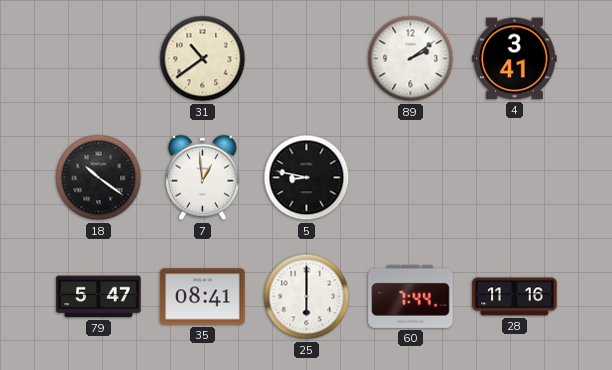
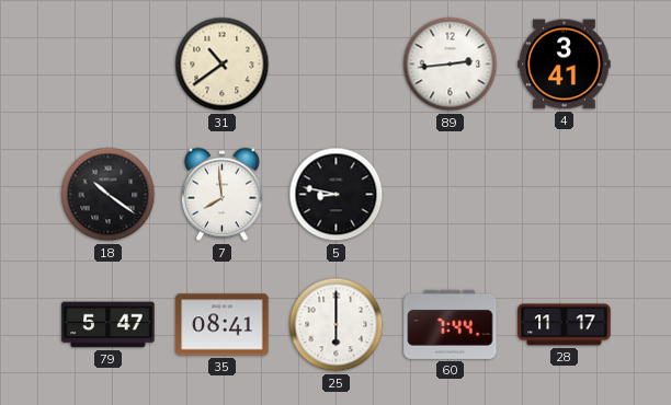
89: 2:09 -> 2:44 (451, 65)
7: 12:59 -> 7:59 (223, 195)
28: 11:16 -> 11:17 (565, 325)
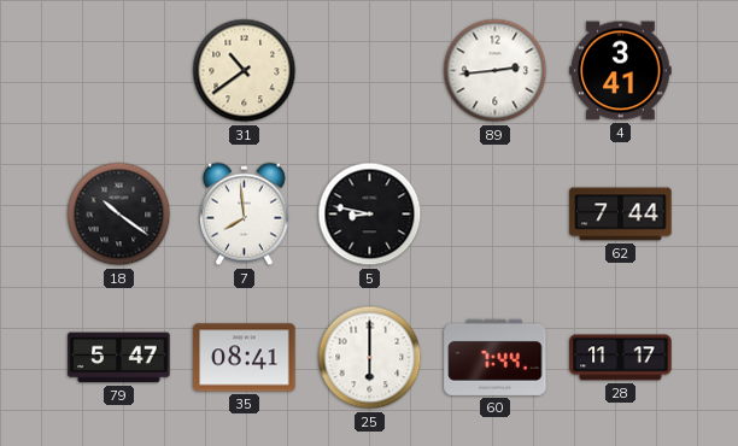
62: none -> 7:44 (621, 215)
